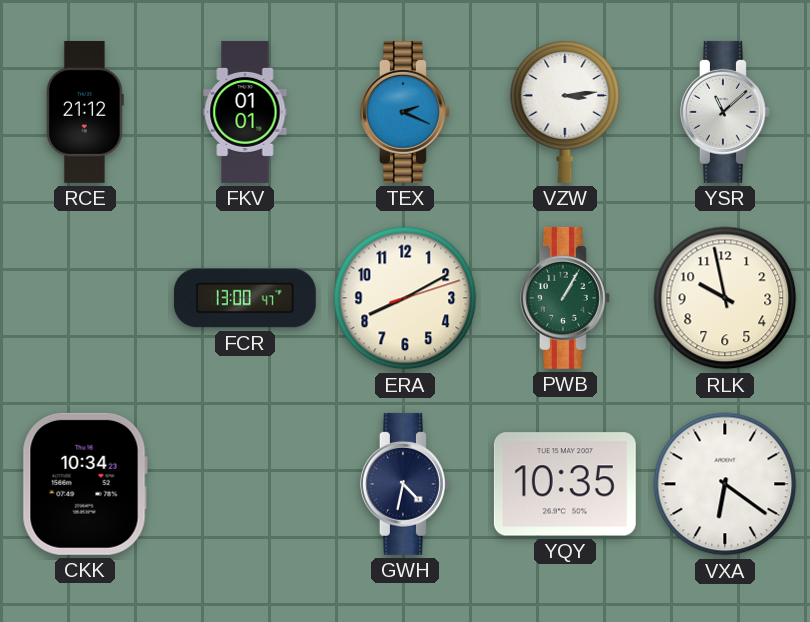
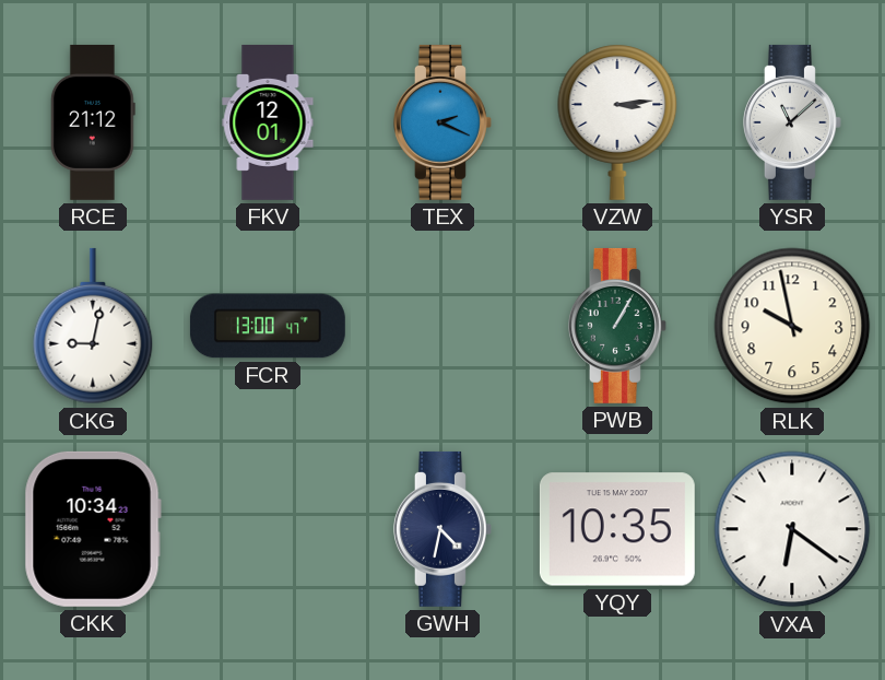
FKV: 01:01 -> 12:01 (268, 122)
CKG: none -> 9:02 (93, 326)
ERA: 8:10 -> none (405, 298)
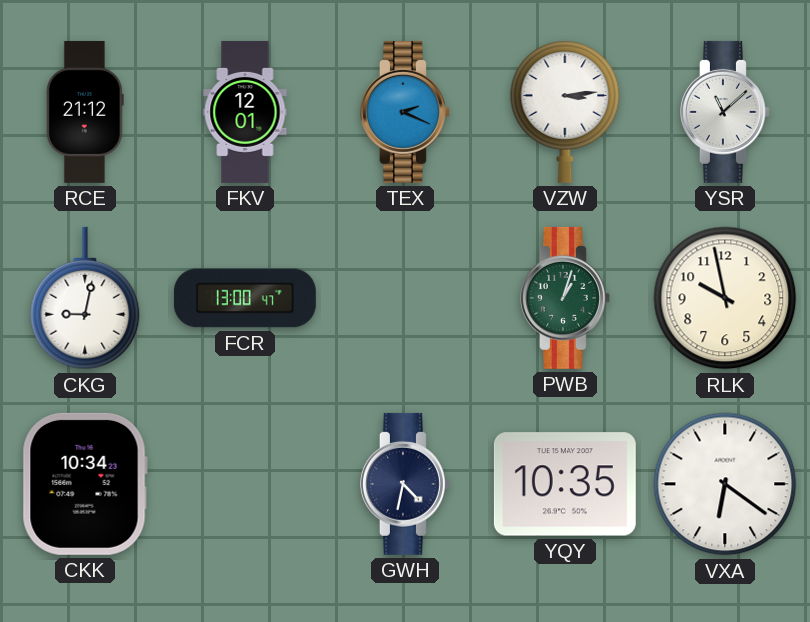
PWB: 1:05 -> 1:03 (565, 298)
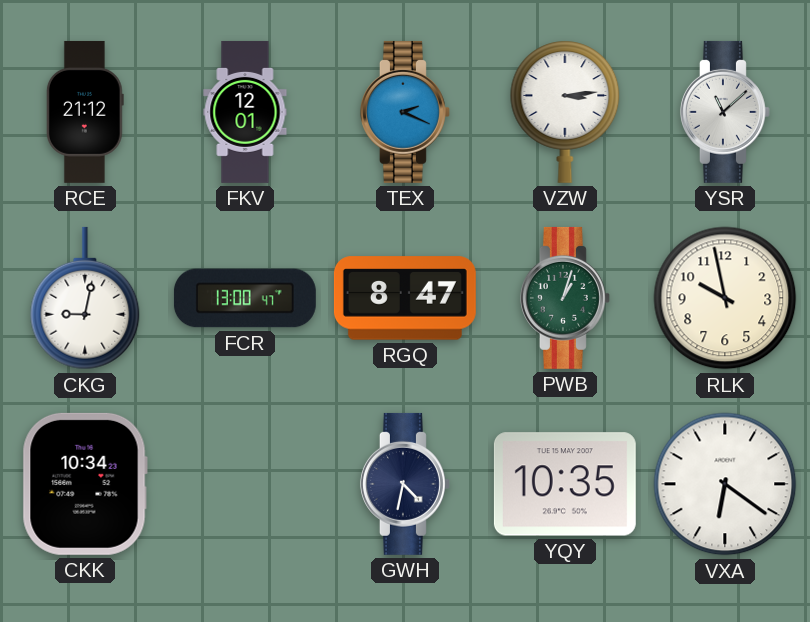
RGQ: none -> 8:47 (405, 298)
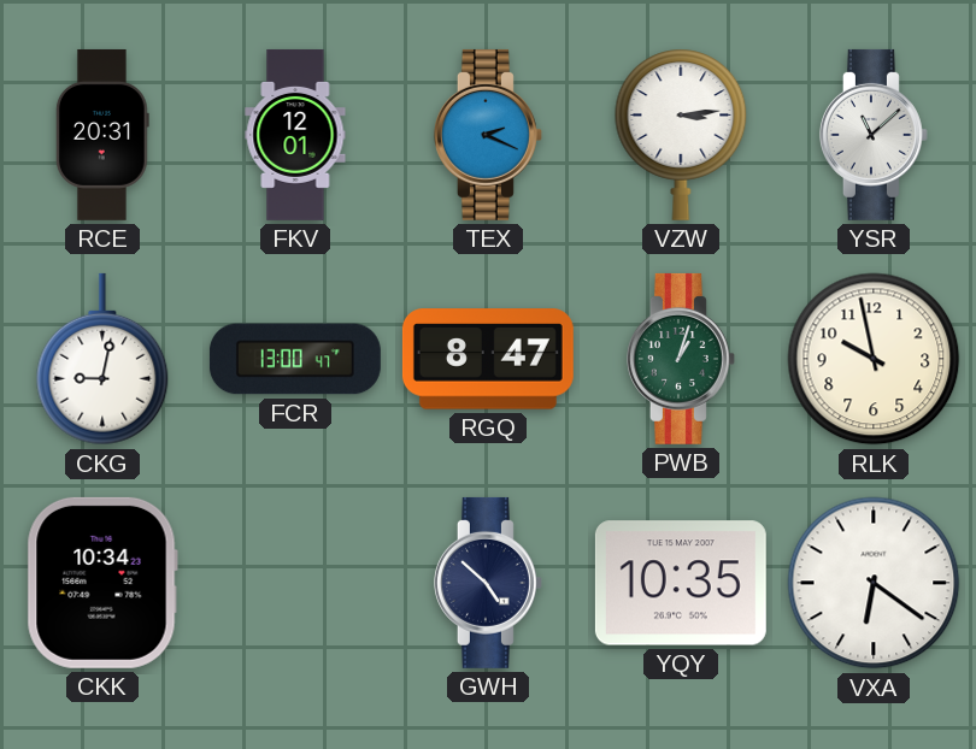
RCE: 21:12 -> 20:31 (102, 135)
GWH: 4:32 -> 4:52 (488, 583)
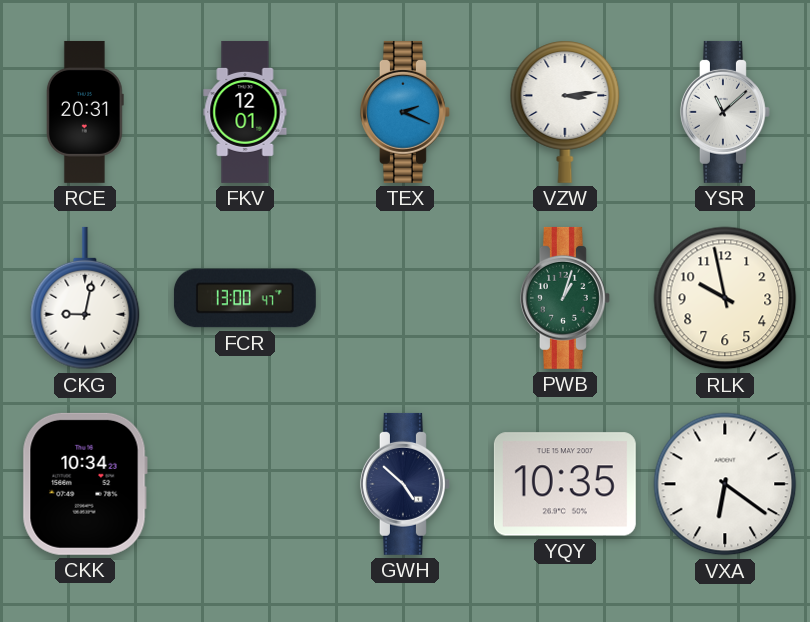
RGQ: 8:47 -> none (488, 359)
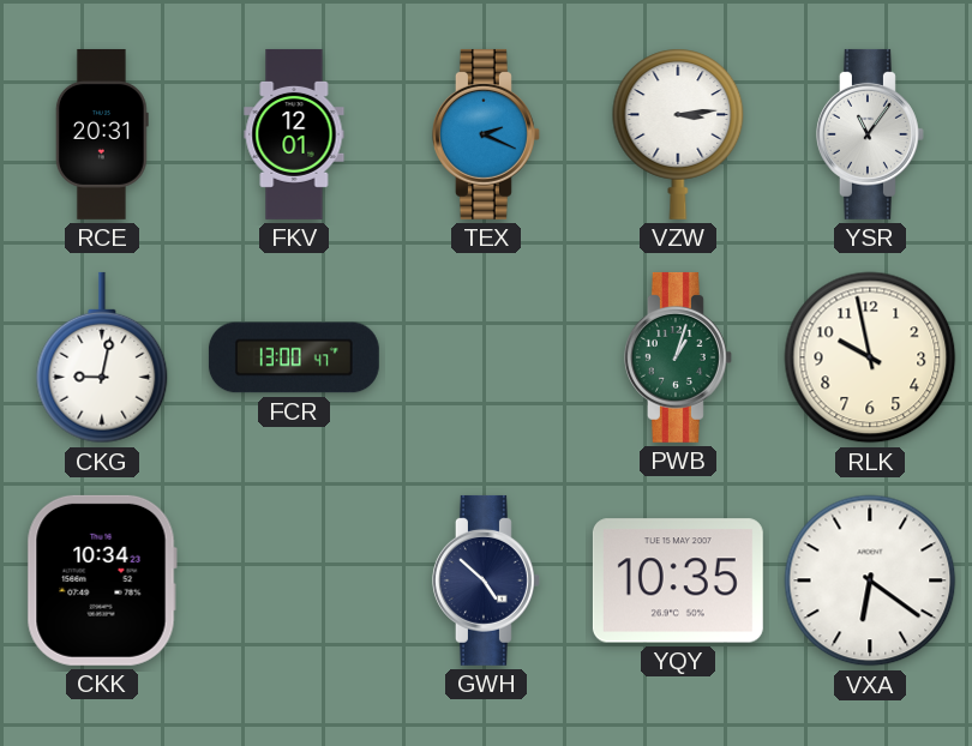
YSR: 11:08 -> 11:06 (870, 134)
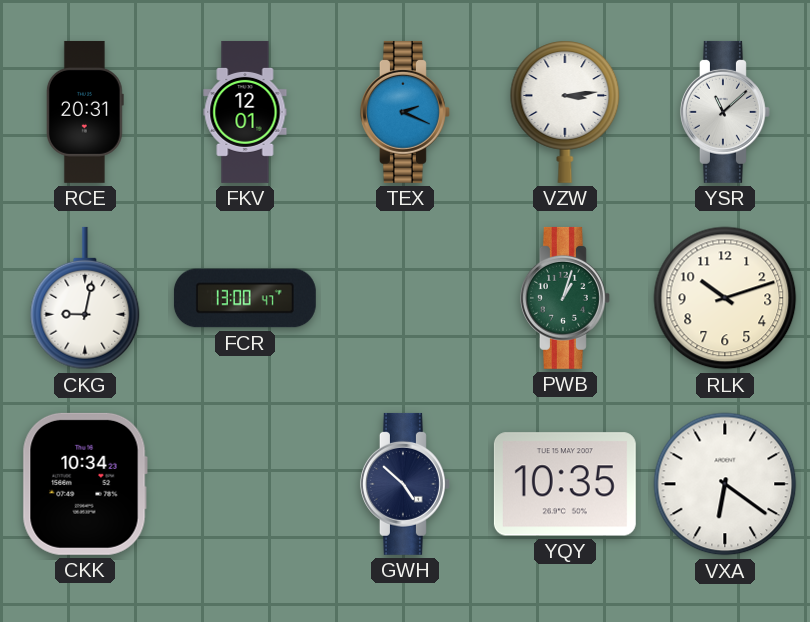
YSR: 11:06 -> 11:08 (725, 112)
RLK: 9:58 -> 10:12 (725, 298)
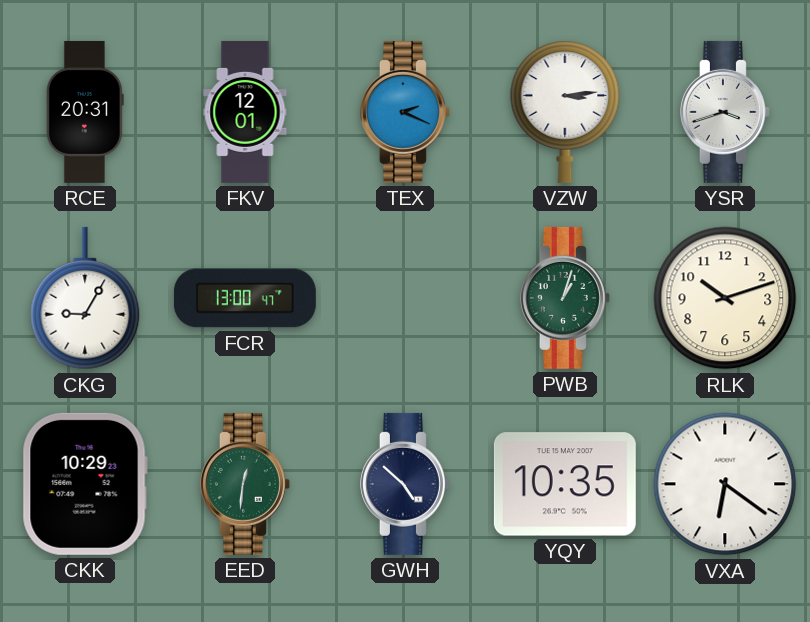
YSR: 11:08 -> 3:42 (725, 112)
CKG: 9:02 -> 9:05 (85, 298)
CKK: 10:34 -> 10:29 (85, 484)
EED: none -> 12:31 (245, 484)
